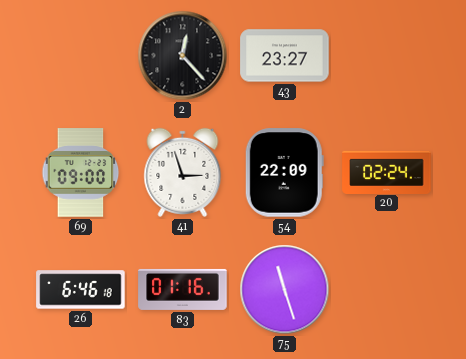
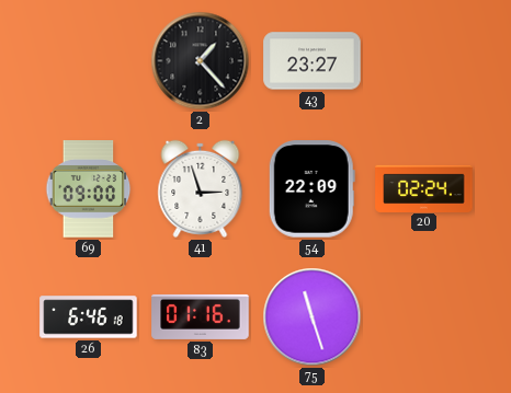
2: 12:23 -> 1:23 (201, 61)
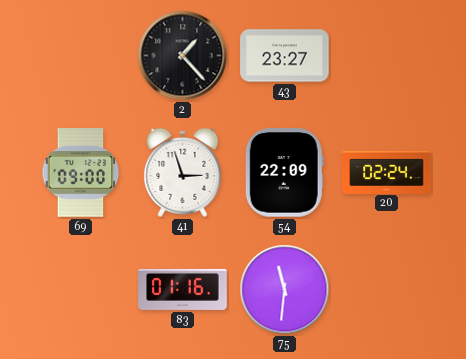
26: 6:46 -> none (89, 317)
75: 11:27 -> 11:31 (285, 290)
